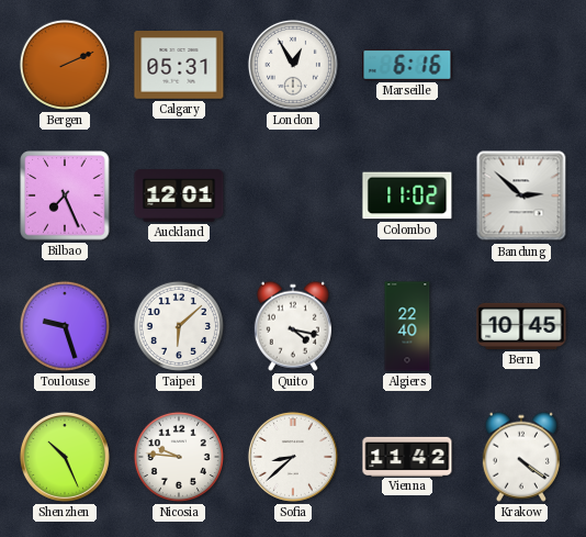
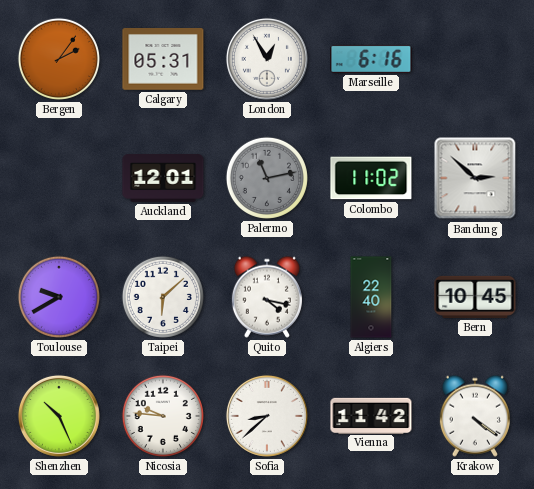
Bergen: 2:11 -> 2:06 (59, 59)
Bilbao: 7:26 -> none (65, 195)
Palermo: none -> 11:13 (267, 178)
Toulouse: 9:27 -> 9:40 (59, 297)
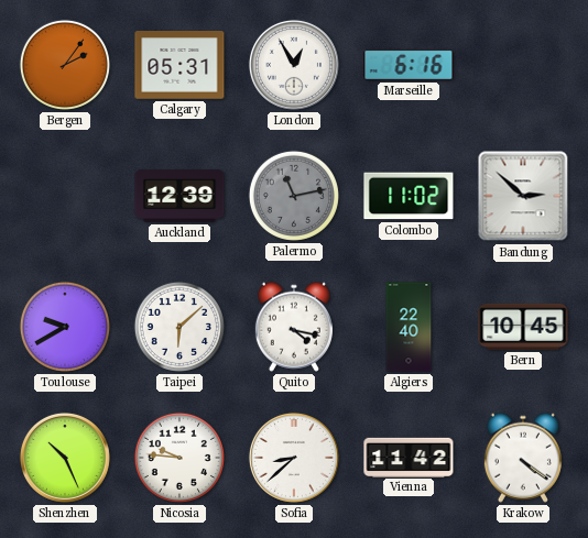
Auckland: 12:01 -> 12:39 (179, 196)
